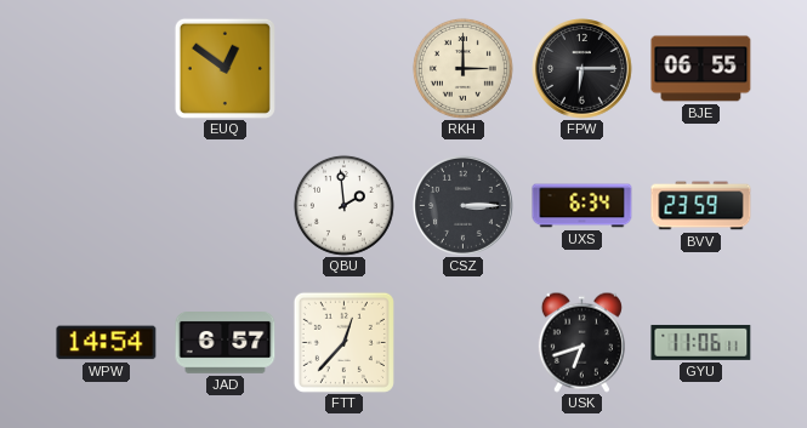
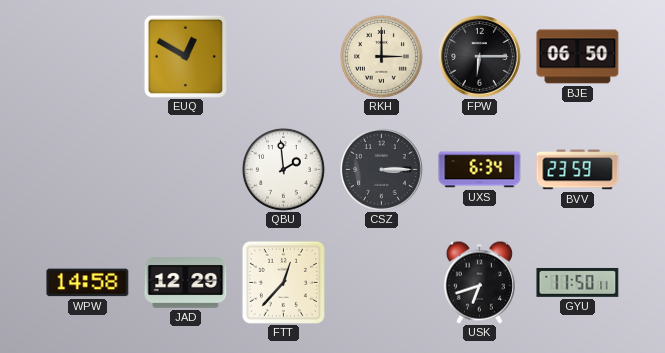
EUQ: 12:51 -> 12:50 (185, 56)
BJE: 06:55 -> 06:50 (578, 57)
WPW: 14:54 -> 14:58 (88, 283)
JAD: 6:57 -> 12:29 (186, 283)
GYU: 11:06 -> 11:50 (578, 282)
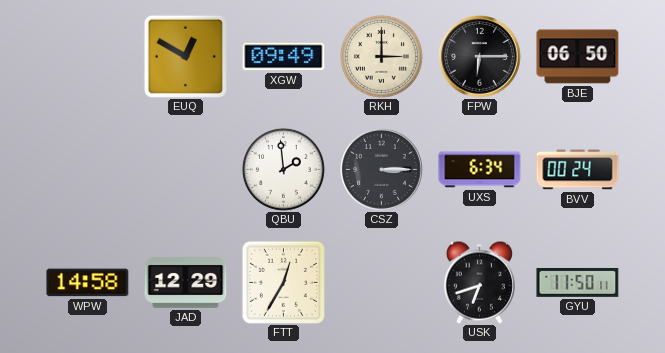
XGW: none -> 09:49 (284, 57)
BVV: 23:59 -> 00:24 (578, 170)
FTT: 12:37 -> 12:35 (283, 282)
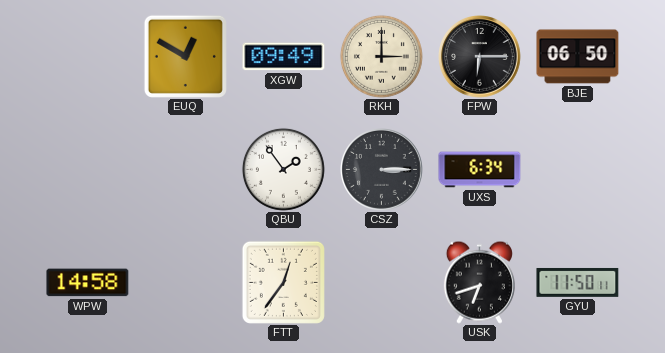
QBU: 1:59 -> 1:54 (283, 169)
BVV: 00:24 -> none (578, 170)
JAD: 12:29 -> none (186, 283)
FTT: 12:35 -> 12:36 (283, 282)
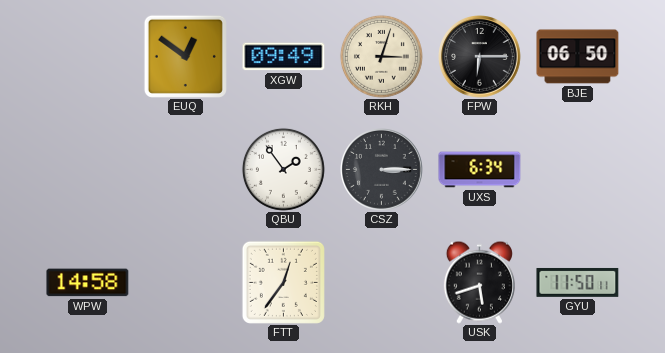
EUQ: 12:50 -> 12:51 (185, 56)
RKH: 3:00 -> 3:03 (381, 56)
USK: 6:42 -> 5:42 (479, 282)
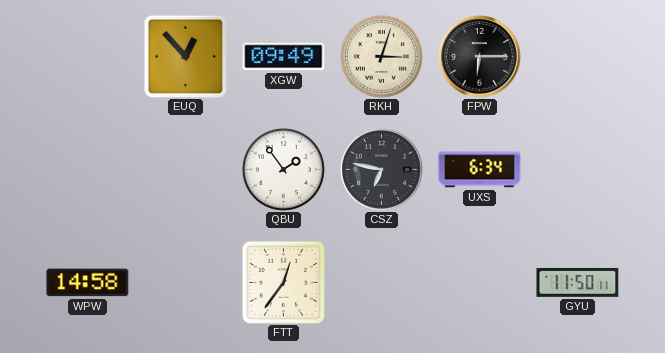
EUQ: 12:51 -> 12:53 (185, 56)
BJE: 06:50 -> none (578, 57)
CSZ: 3:15 -> 6:47 (382, 170)
USK: 5:42 -> none (479, 282)
